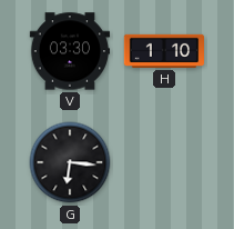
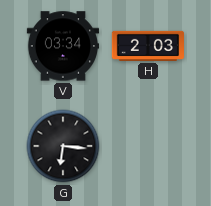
V: 03:30 -> 03:34 (62, 46)
H: 1:10 -> 2:03 (147, 46)
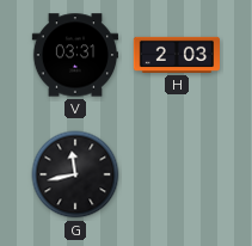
V: 03:34 -> 03:31 (74, 55)
G: 6:16 -> 11:43 (75, 174)
